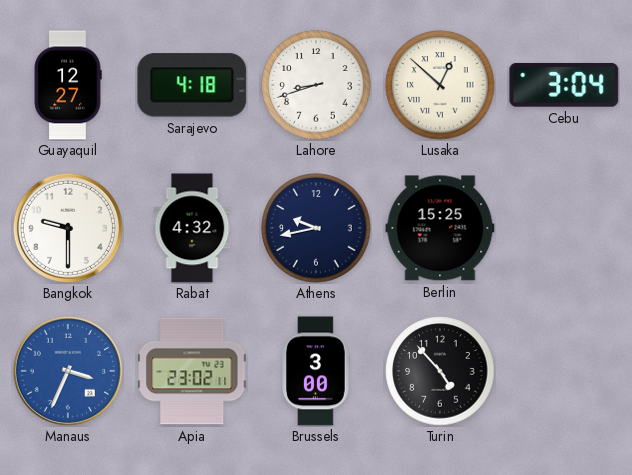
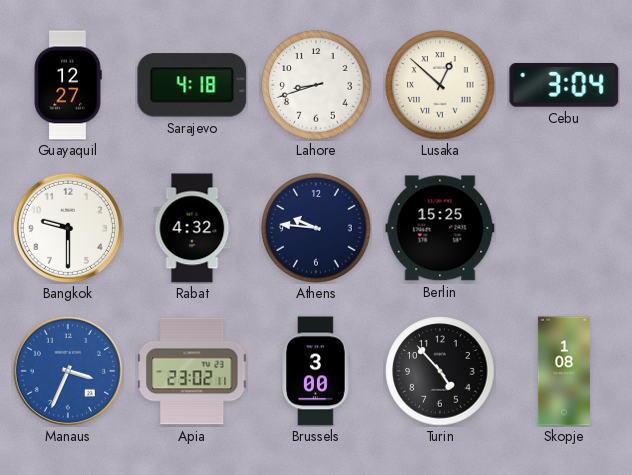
Athens: 9:43 -> 9:46 (316, 228)
Skopje: none -> 1:08 (564, 371)
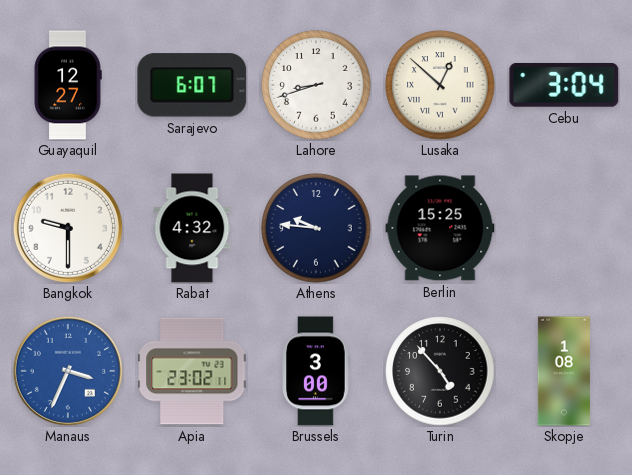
Sarajevo: 4:18 -> 6:07 (192, 85)
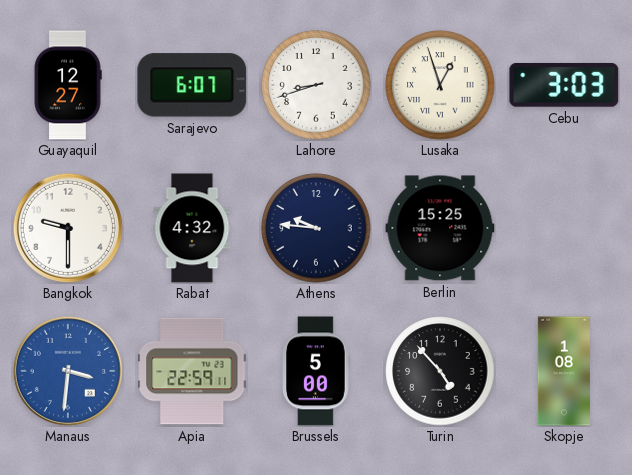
Lusaka: 12:52 -> 12:57 (440, 85)
Cebu: 3:04 -> 3:03 (564, 85)
Manaus: 3:34 -> 3:31 (68, 371)
Apia: 23:02 -> 22:59 (192, 371)
Brussels: 3:00 -> 5:00 (316, 371)
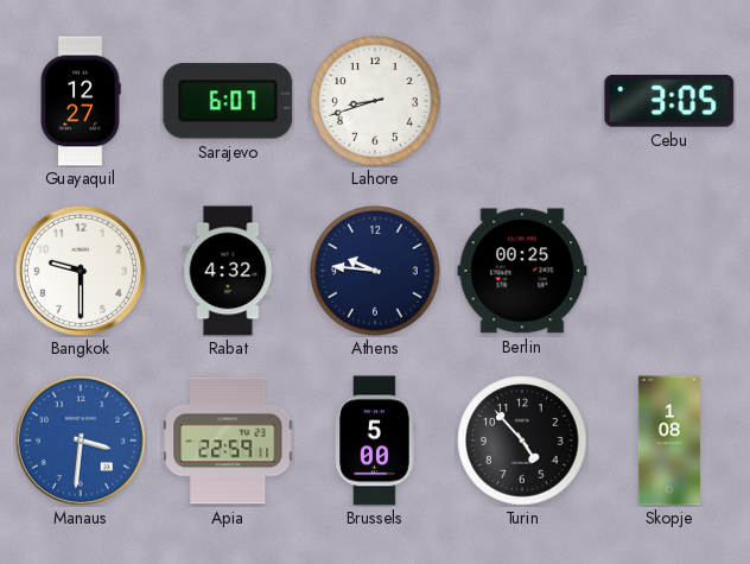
Lusaka: 12:57 -> none (440, 85)
Cebu: 3:03 -> 3:05 (669, 101)
Berlin: 15:25 -> 00:25 (522, 271)
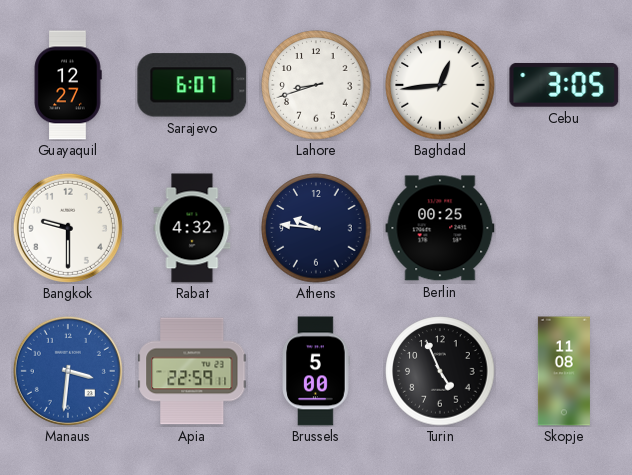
Baghdad: none -> 12:44 (440, 85)
Turin: 4:53 -> 4:56 (440, 371)
Skopje: 1:08 -> 11:08 (564, 371)
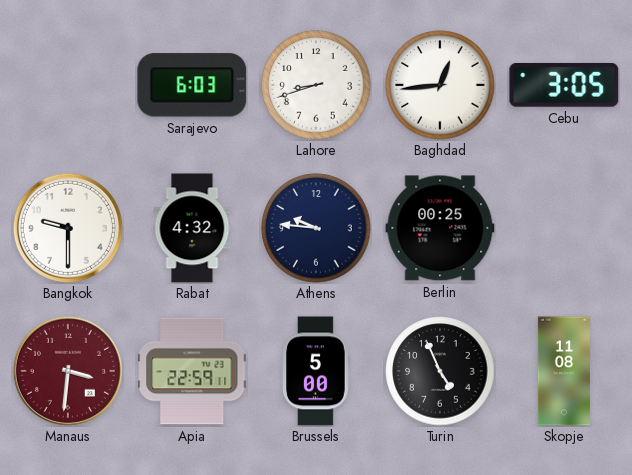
Guayaquil: 12:27 -> none (68, 85)
Sarajevo: 6:07 -> 6:03 (192, 85)
Manaus dial: blue -> burgundy (68, 371)
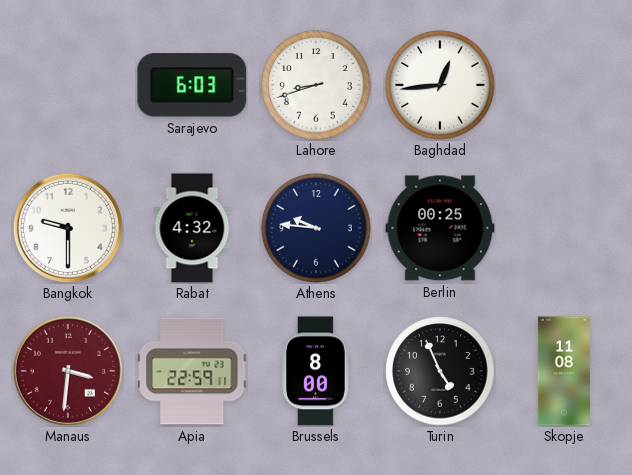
Cebu: 3:05 -> none (564, 85)
Brussels: 5:00 -> 8:00 (316, 371)
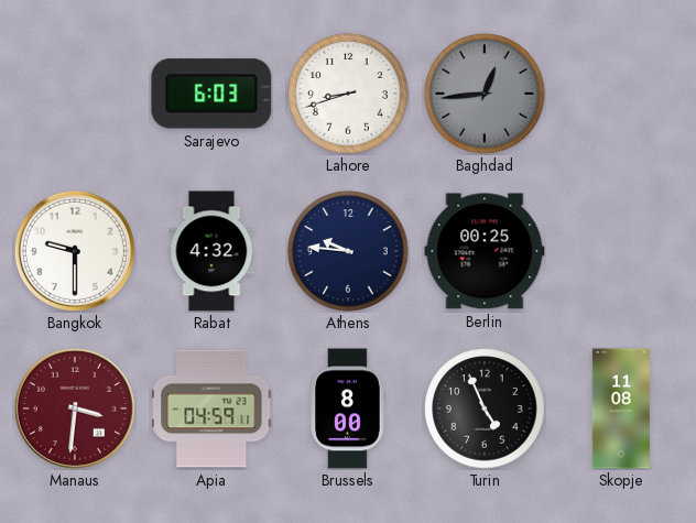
Baghdad dial: white -> grey (485, 94)
Apia: 22:59 -> 04:59 (211, 408)
